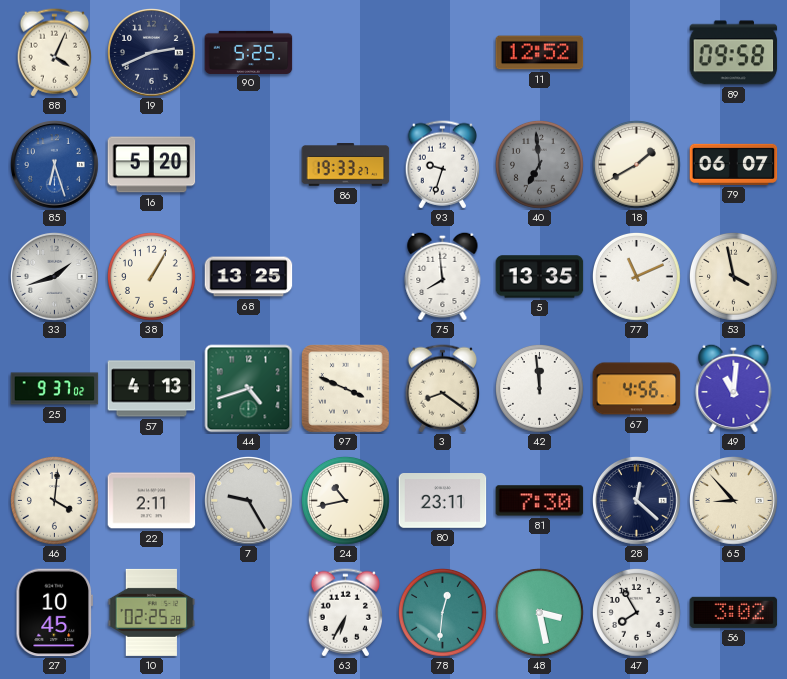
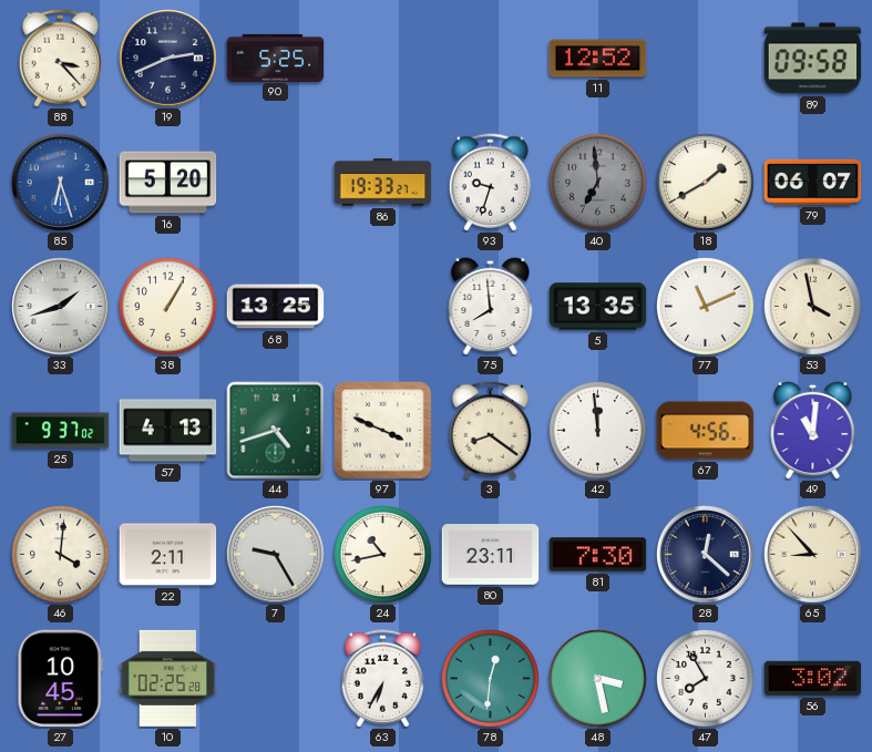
88: 4:04 -> 3:23 (60, 59)
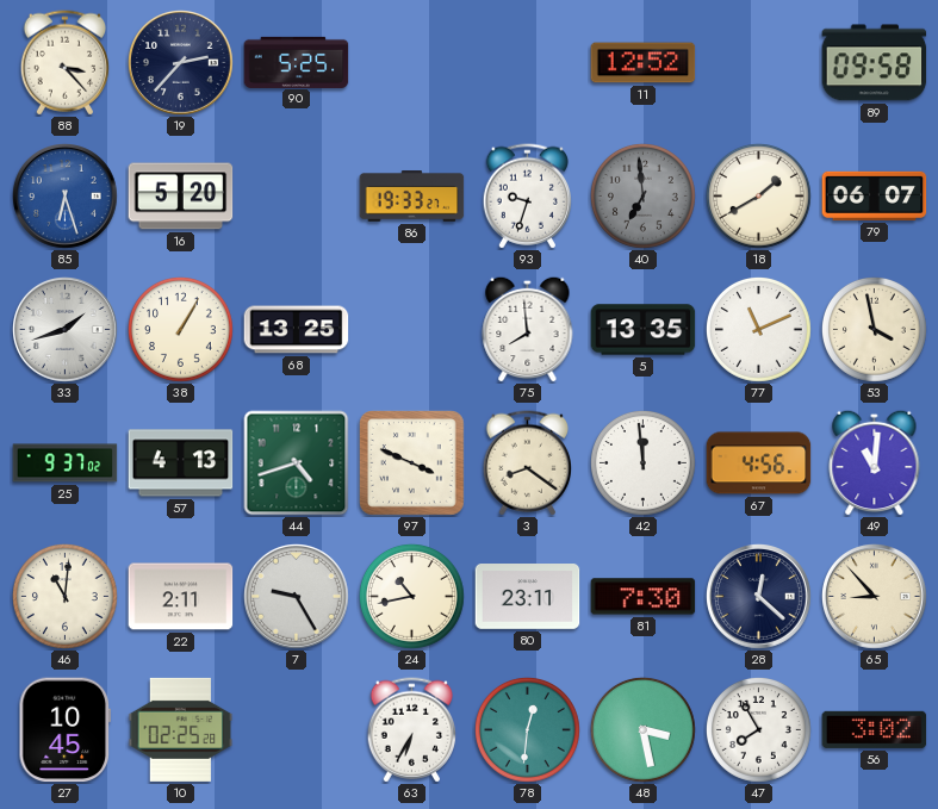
19: 2:41 -> 2:37 (181, 63)
46: 4:01 -> 11:01 (66, 597)
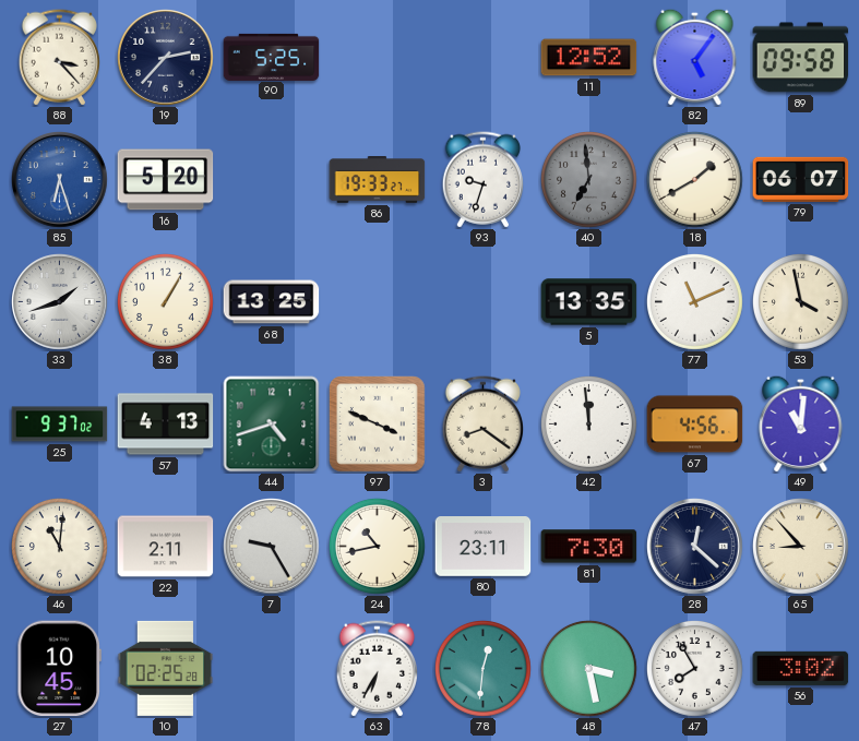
82: none -> 5:06 (695, 57)
75: 7:59 -> none (528, 329)
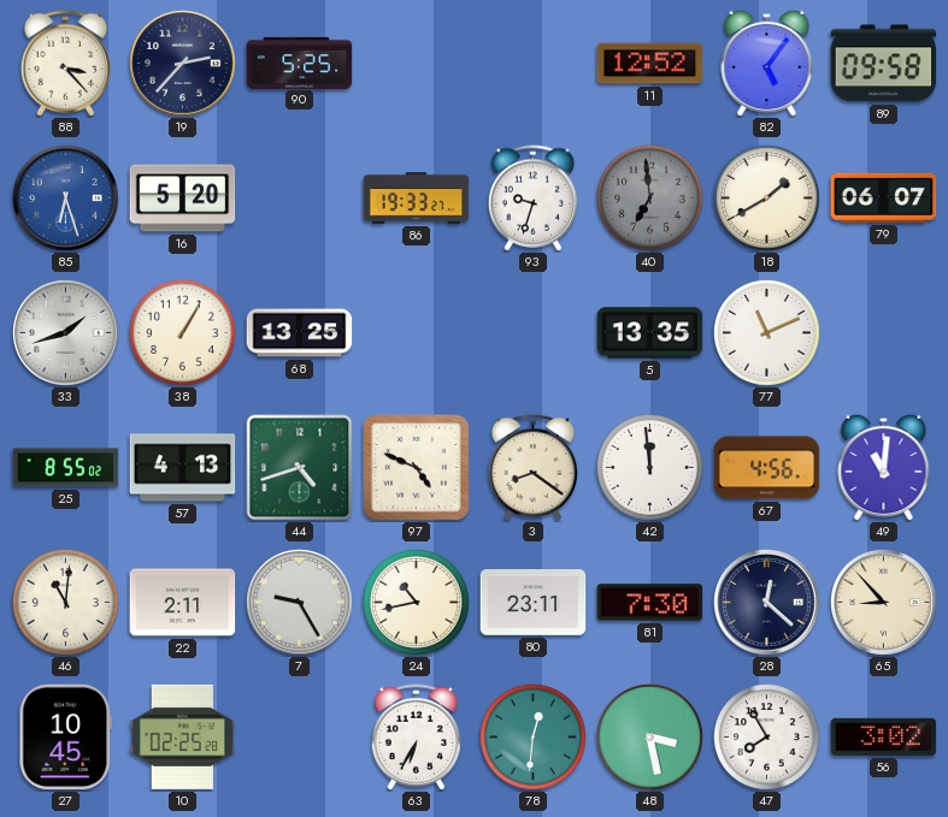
53: 3:58 -> none (801, 302)
25: 9:37 -> 8:55 (66, 468)
97: 3:49 -> 4:49 (417, 468)
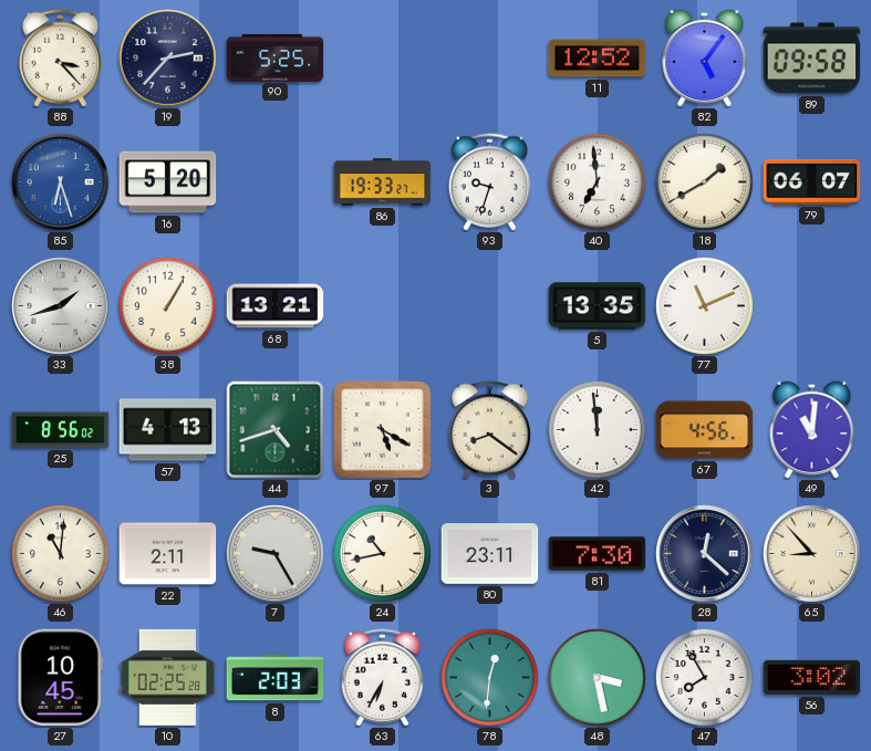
40 dial: grey -> white (598, 182)
68: 13:25 -> 13:21 (276, 306)
25: 8:55 -> 8:56 (61, 430)
97: 4:49 -> 5:20 (383, 430)
8: none -> 2:03 (276, 678)
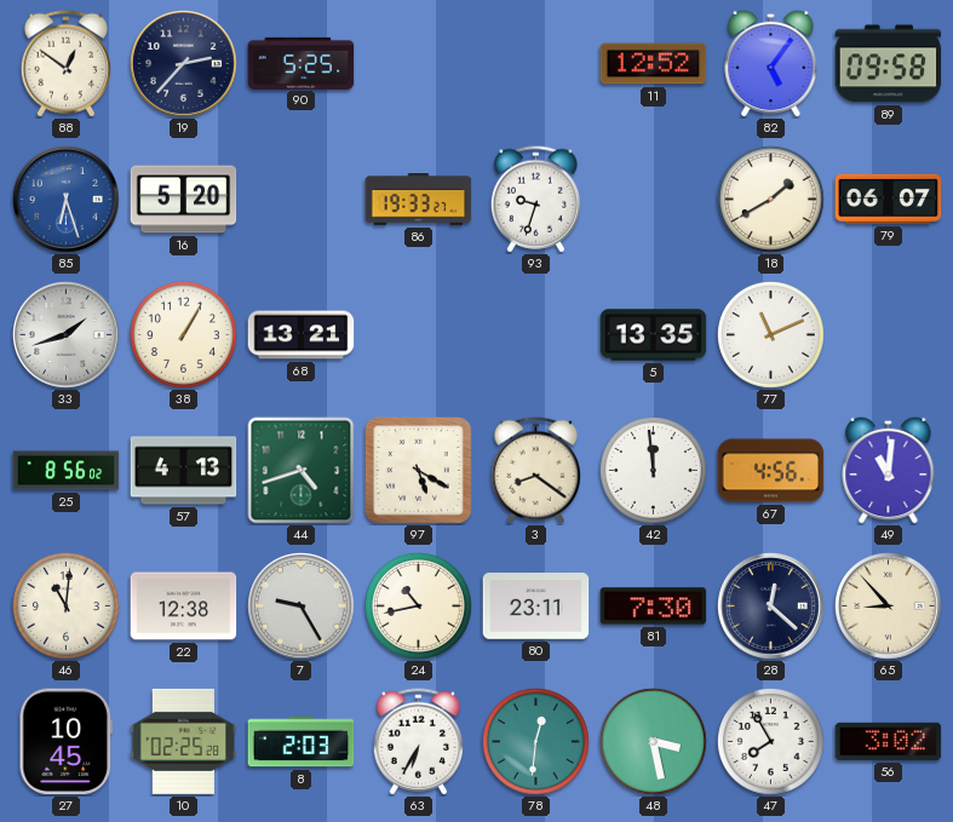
88: 3:23 -> 12:51 (65, 64)
40: 6:59 -> none (598, 182)
22: 2:11 -> 12:38 (184, 607)
